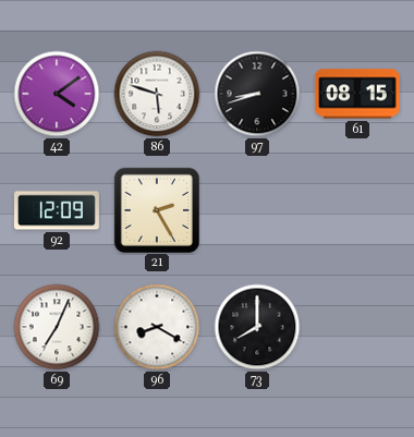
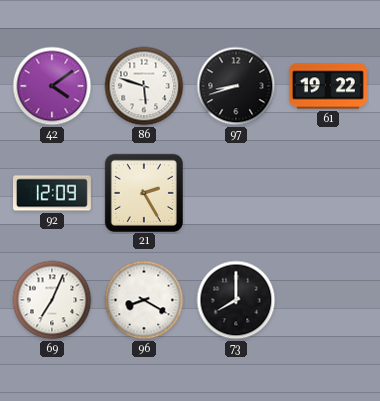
61: 08:15 -> 19:22 (328, 86)
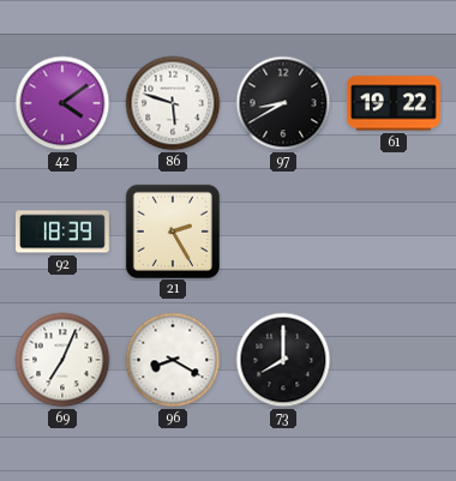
97: 8:42 -> 8:40 (283, 103)
92: 12:09 -> 18:39 (64, 232)
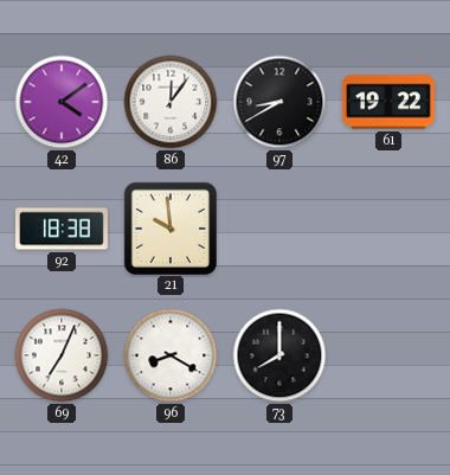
86: 5:48 -> 12:06 (171, 102)
92: 18:39 -> 18:38 (63, 229)
21: 2:25 -> 9:59 (169, 227)
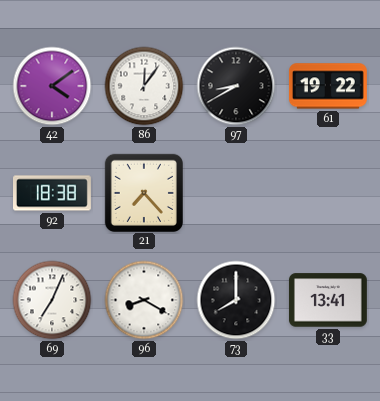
21: 9:59 -> 7:23 (143, 192)
33: none -> 13:41 (328, 300)
